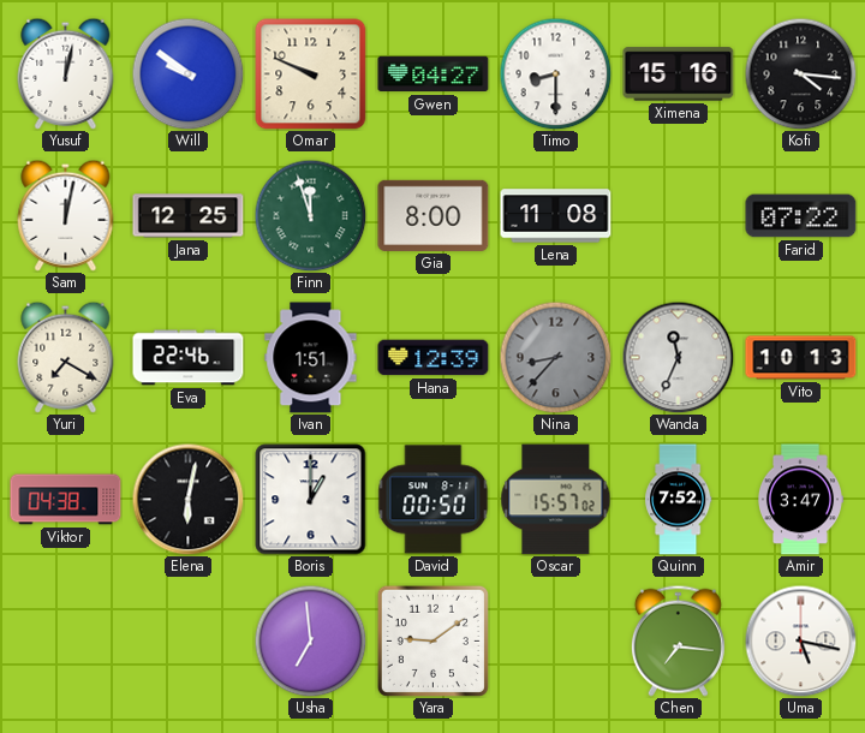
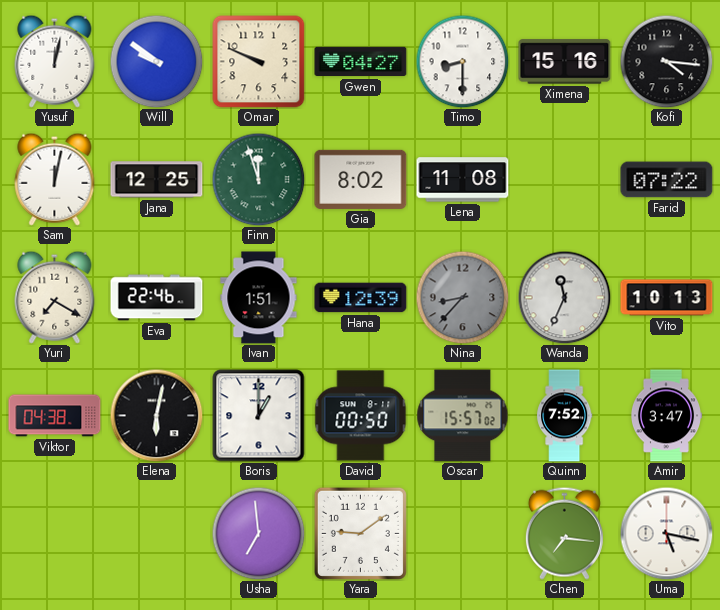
Gia: 8:00 -> 8:02 (361, 179)
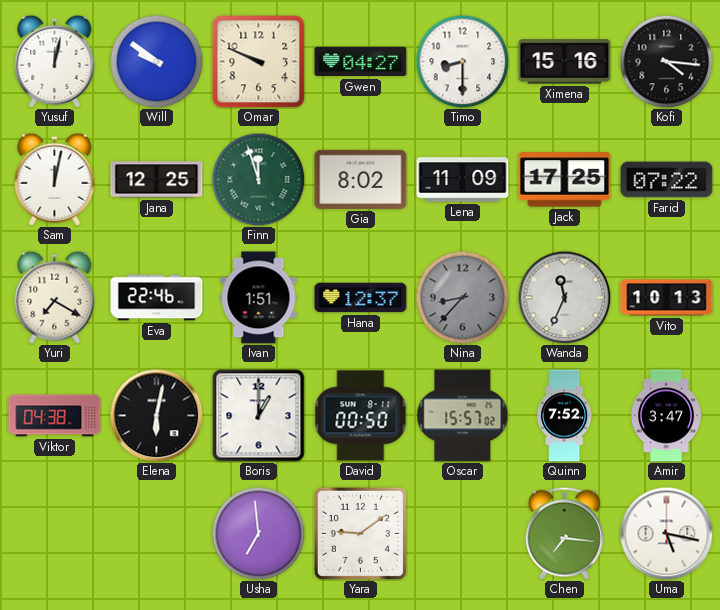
Lena: 11:08 -> 11:09 (463, 180)
Jack: none -> 17:25 (565, 180)
Hana: 12:39 -> 12:37 (361, 298)
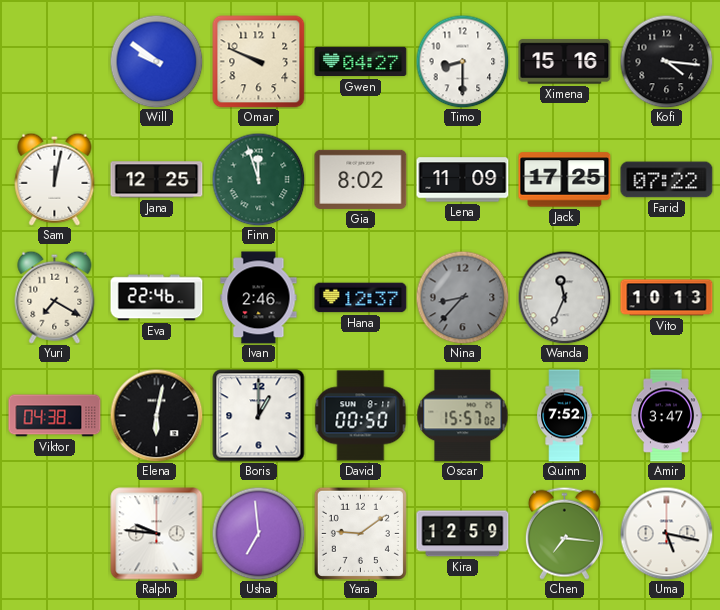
Yusuf: 12:02 -> none (55, 61)
Ivan: 1:51 -> 2:46 (259, 298)
Ralph: none -> 9:46 (157, 534)
Kira: none -> 12:59 (463, 534)
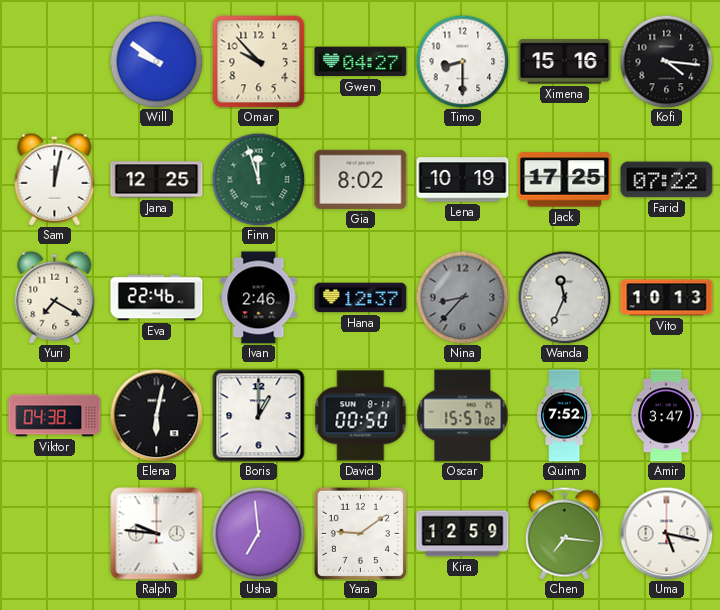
Omar: 9:49 -> 9:53 (259, 62)
Lena: 11:09 -> 10:19 (463, 180)
